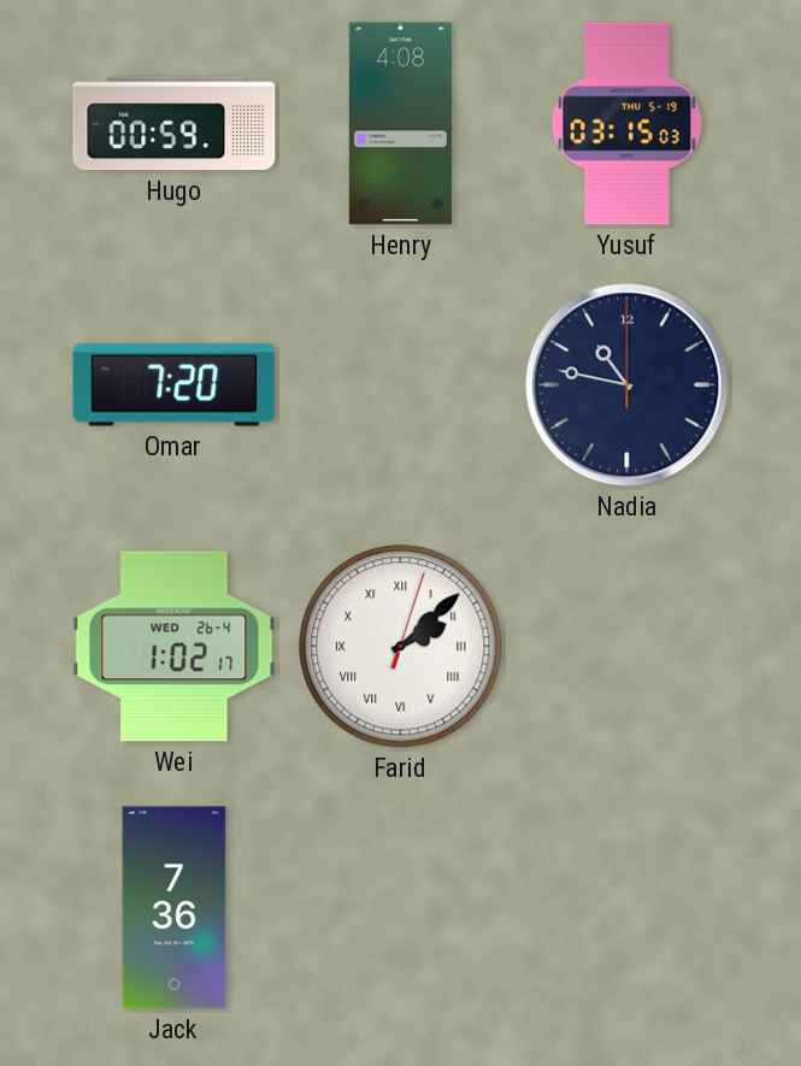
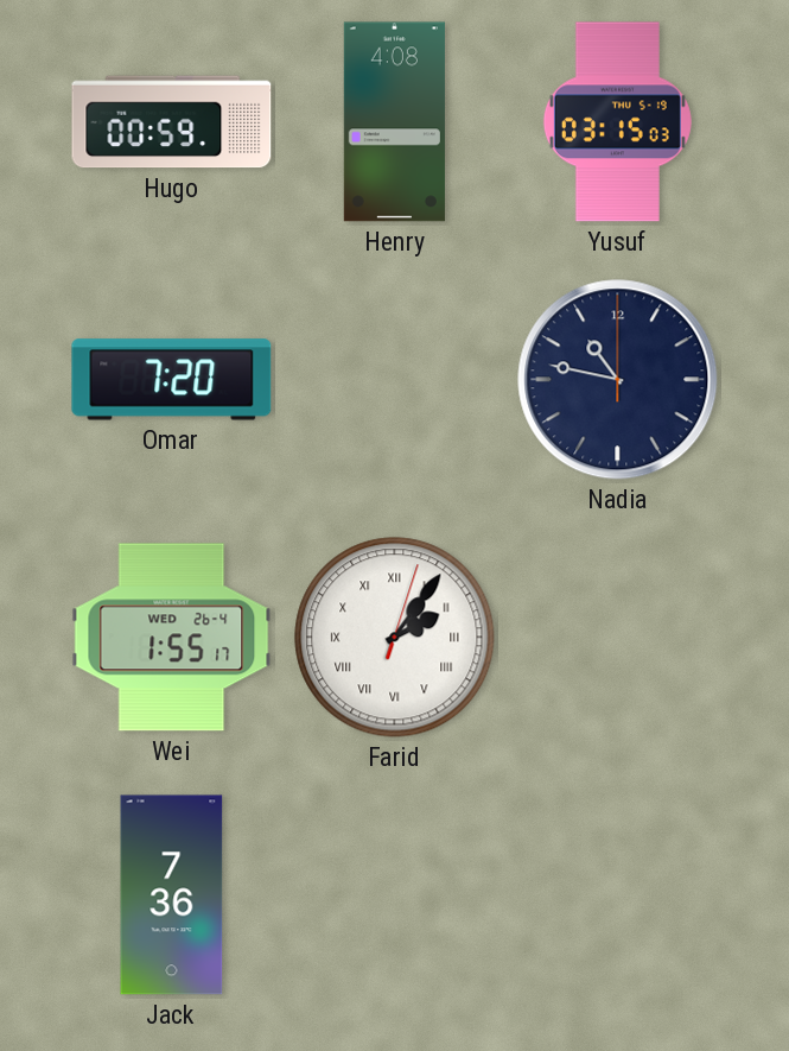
Wei: 1:02 -> 1:55 (172, 638)
Farid: 2:08 -> 2:06 (395, 638)
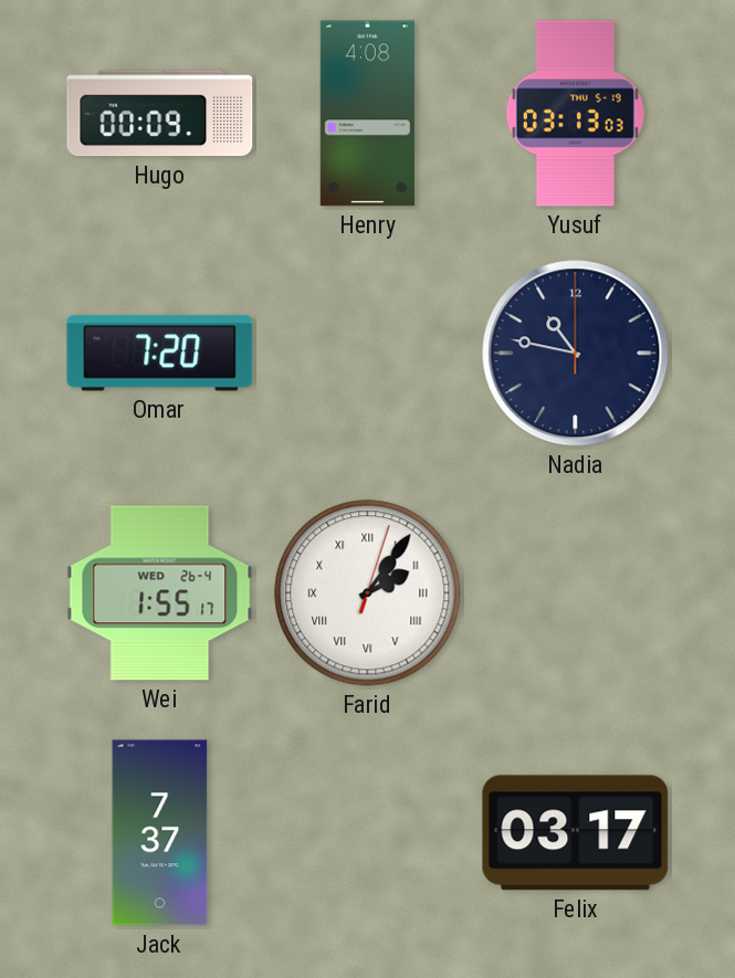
Hugo: 00:59 -> 00:09 (160, 114)
Yusuf: 03:15 -> 03:13 (575, 114)
Jack: 7:36 -> 7:37 (160, 833)
Felix: none -> 03:17 (576, 833)
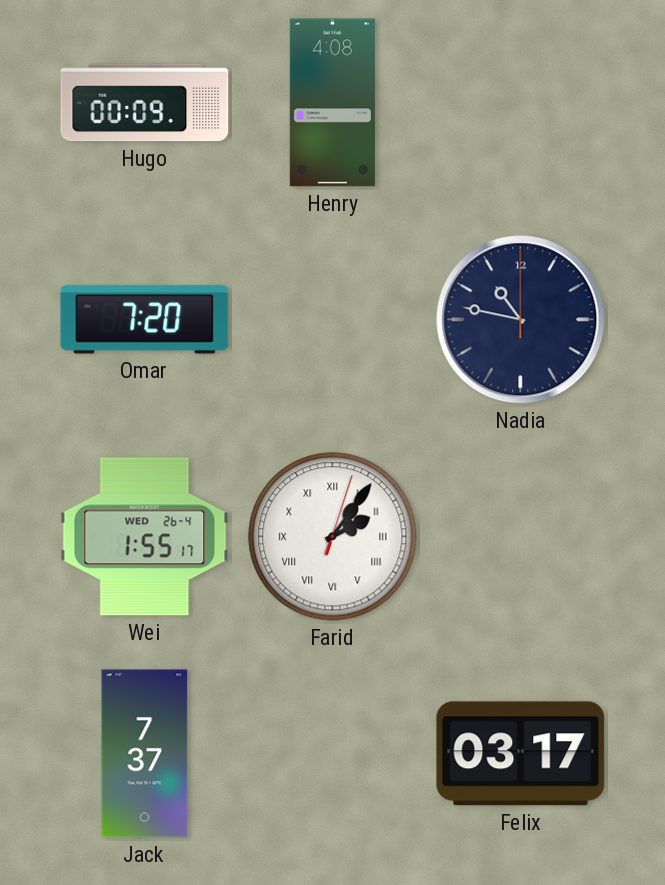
Yusuf: 03:13 -> none (575, 114)
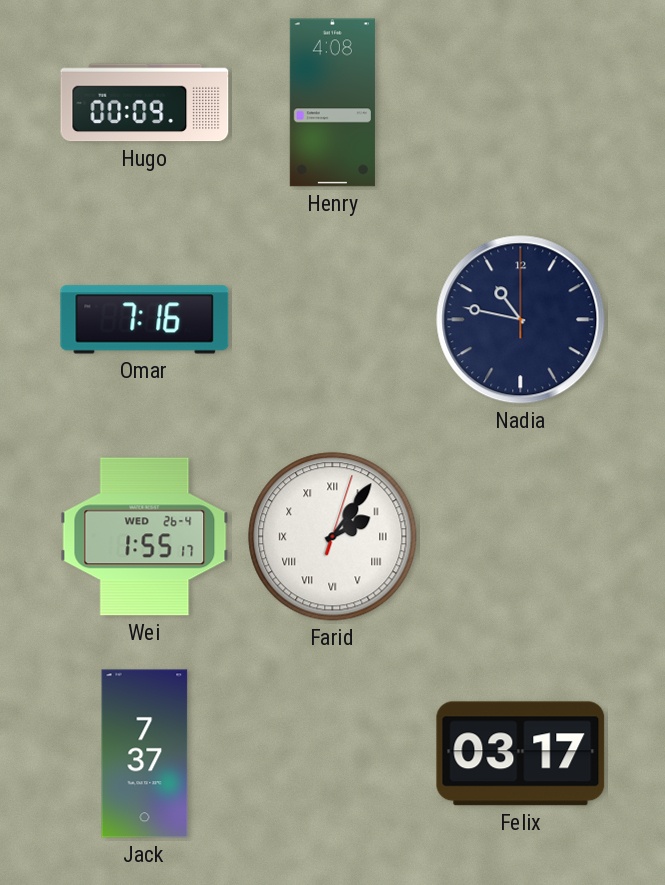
Omar: 7:20 -> 7:16 (145, 320)
